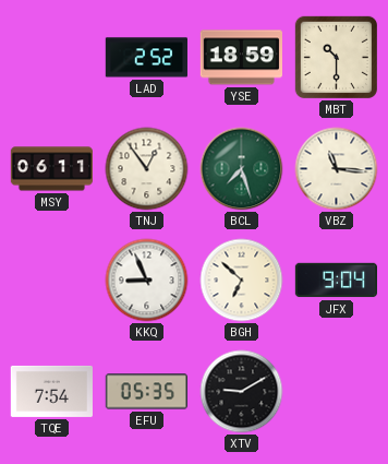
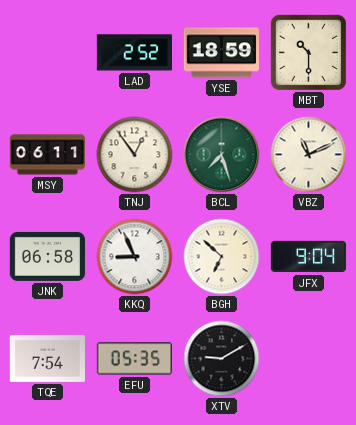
VBZ: 11:16 -> 11:11 (309, 155)
JNK: none -> 06:58 (47, 256)
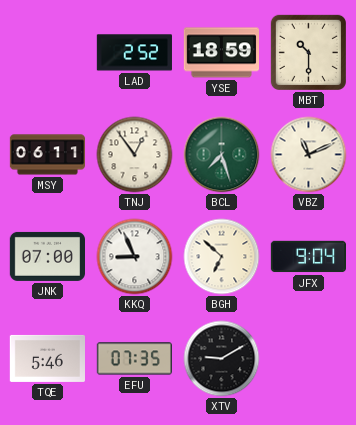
JNK: 06:58 -> 07:00 (47, 256)
TQE: 7:54 -> 5:46 (47, 358)
EFU: 05:35 -> 07:35 (134, 359)
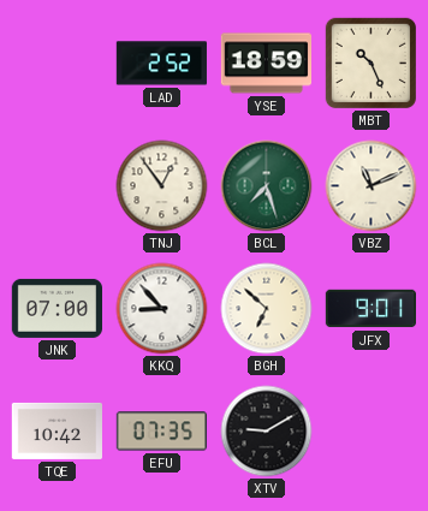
MBT: 10:30 -> 10:26 (370, 63)
MSY: 06:11 -> none (47, 155)
KKQ: 8:56 -> 8:53 (162, 309)
JFX: 9:04 -> 9:01 (370, 309)
TQE: 5:46 -> 10:42 (57, 430)
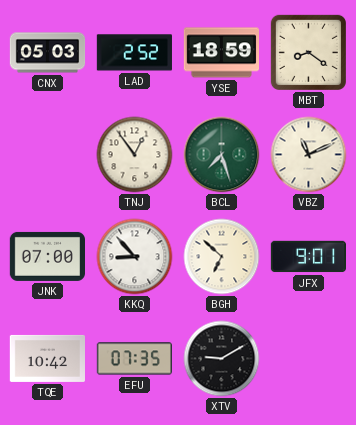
CNX: none -> 05:03 (48, 53)
MBT: 10:26 -> 8:21 (308, 52)
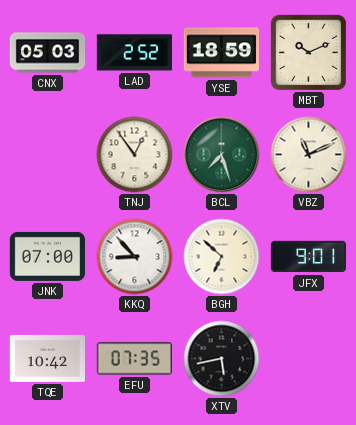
MBT: 8:21 -> 10:11 (308, 52)
XTV: 9:10 -> 5:43 (222, 359)
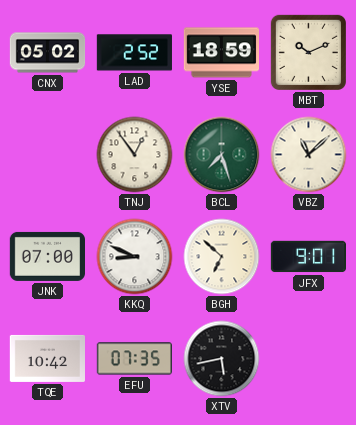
CNX: 05:03 -> 05:02 (48, 53)
VBZ: 11:11 -> 11:08 (309, 155)
KKQ: 8:53 -> 8:49 (135, 257)
